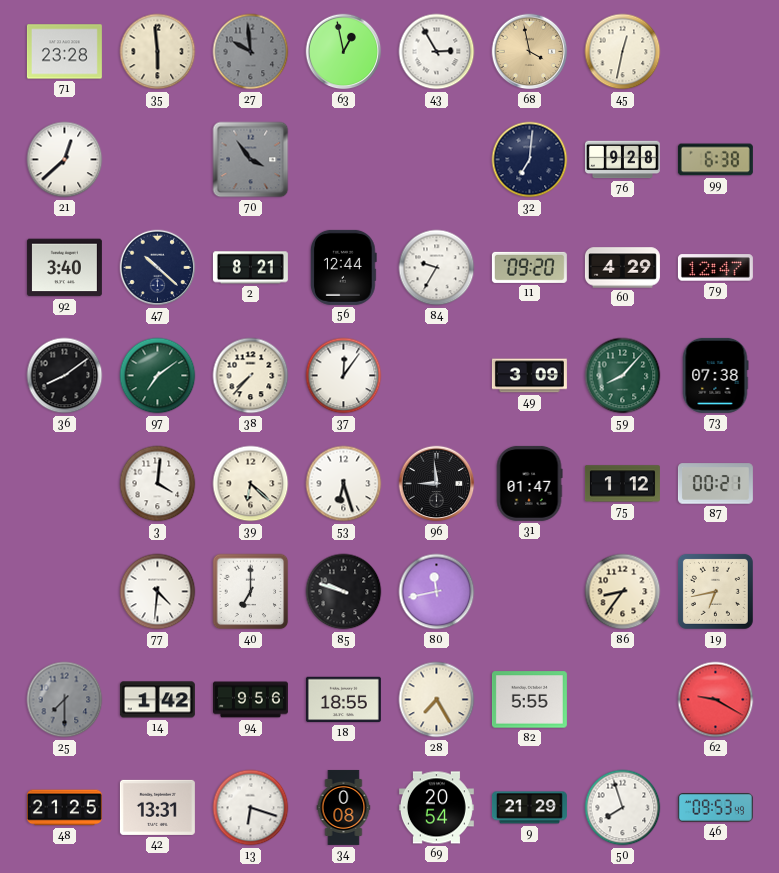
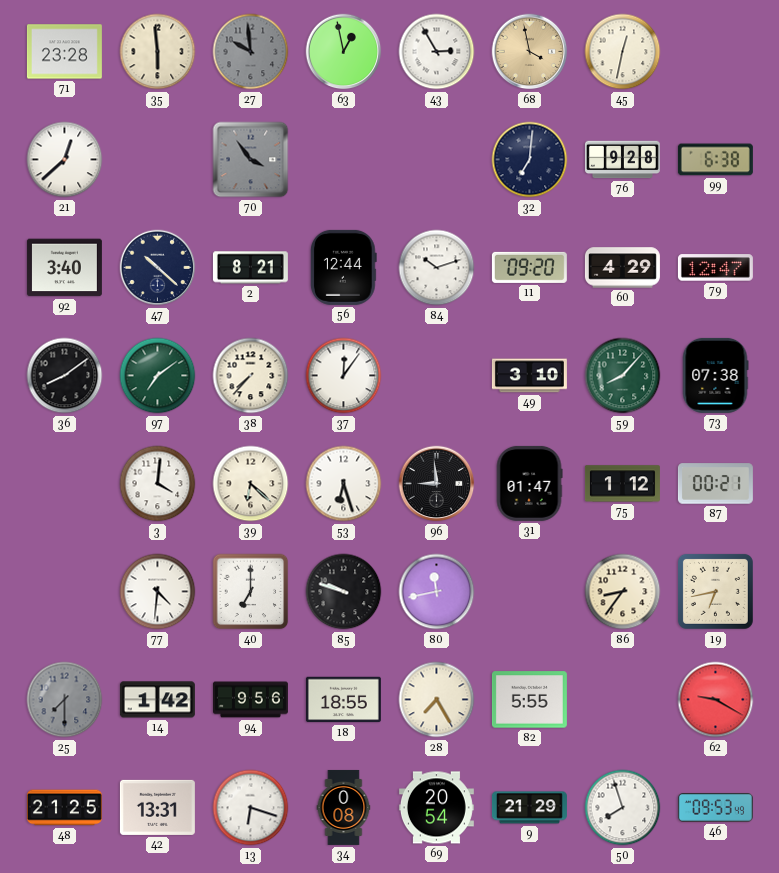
84: 9:35 -> 10:12 (437, 268)
49: 3:09 -> 3:10 (529, 376)
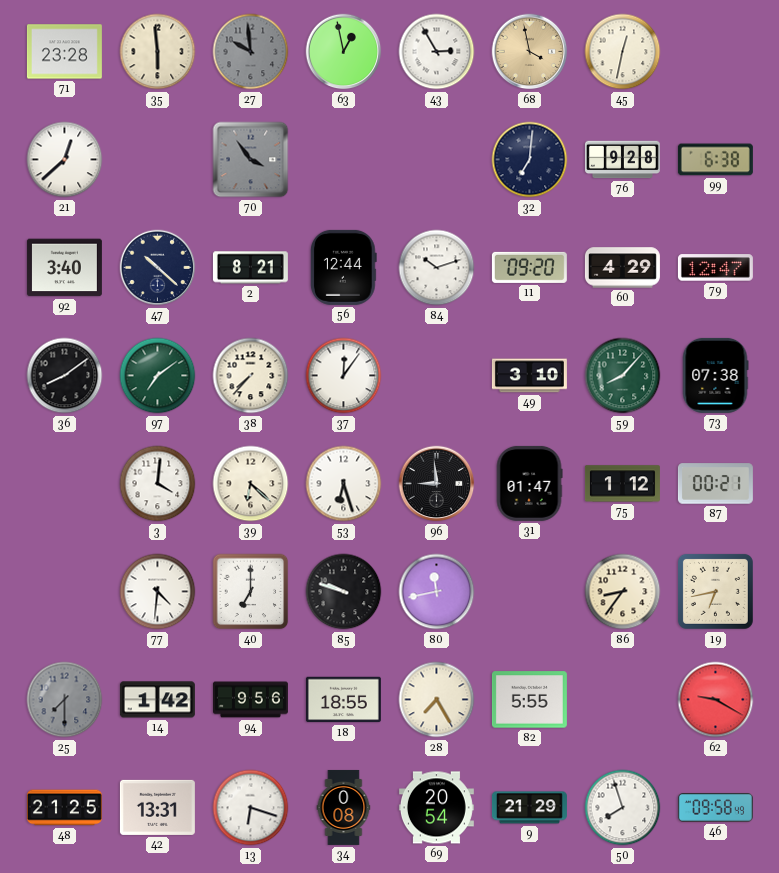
46: 09:53 -> 09:58 (715, 808)
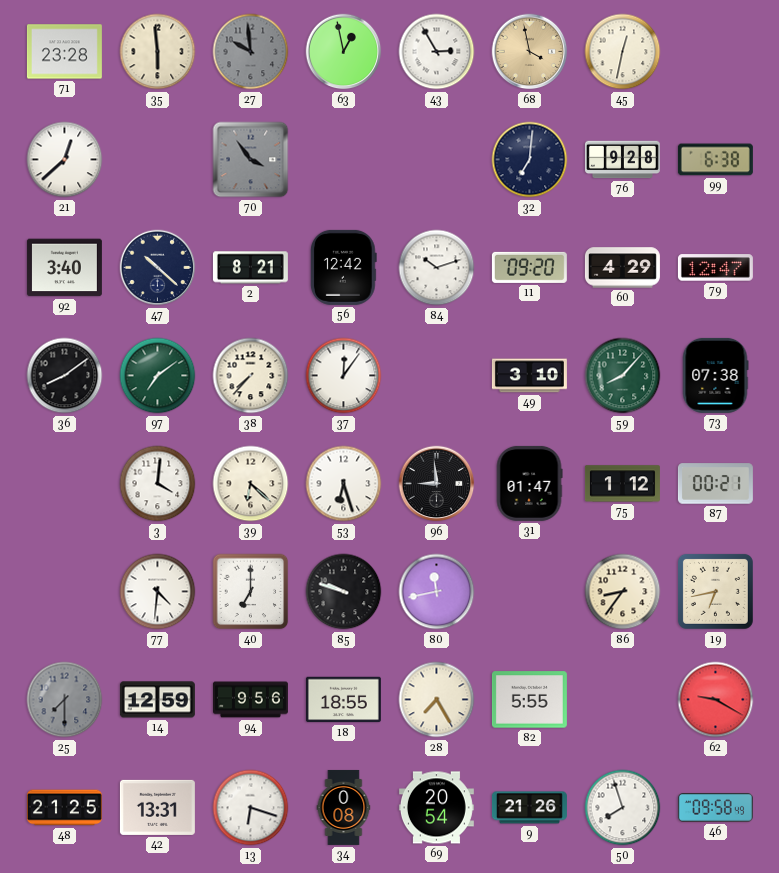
56: 12:44 -> 12:42 (343, 267)
14: 1:42 -> 12:59 (157, 700)
9: 21:29 -> 21:26 (529, 808)
